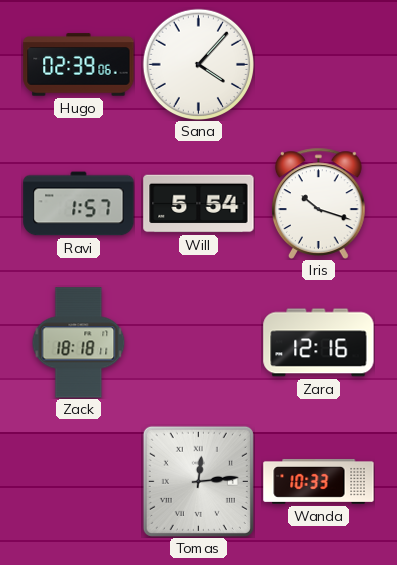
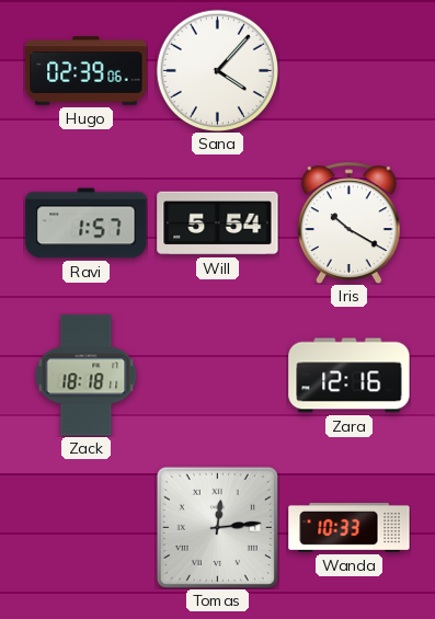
Iris: 10:18 -> 10:20 (350, 222)
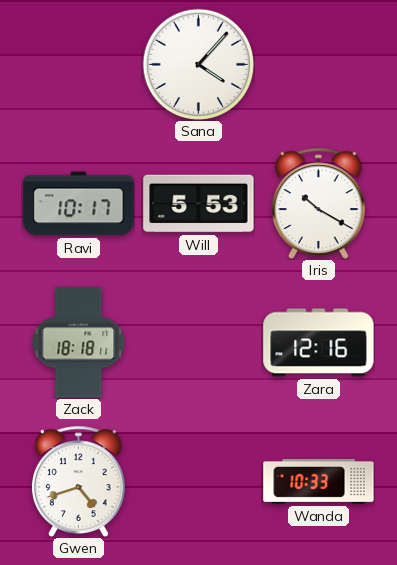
Hugo: 02:39 -> none (87, 71)
Ravi: 1:57 -> 10:17 (79, 204)
Will: 5:54 -> 5:53 (199, 204)
Gwen: none -> 4:42 (79, 481)
Tomas: 12:14 -> none (217, 527)
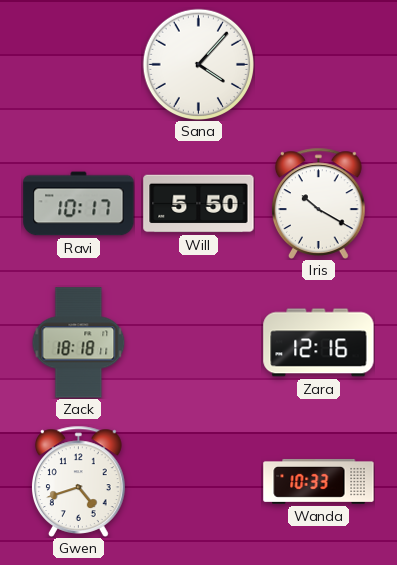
Will: 5:53 -> 5:50 (199, 204)
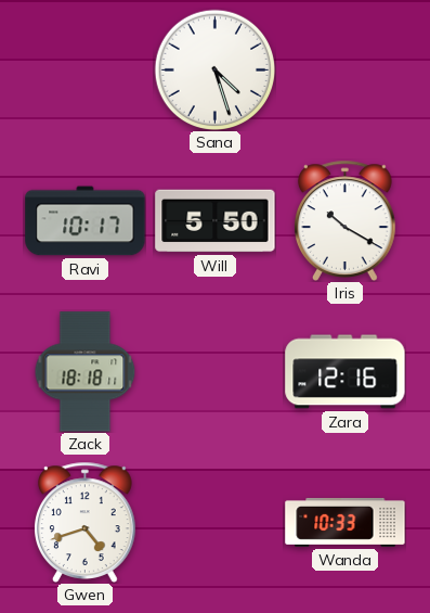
Sana: 4:07 -> 4:27 (214, 69)
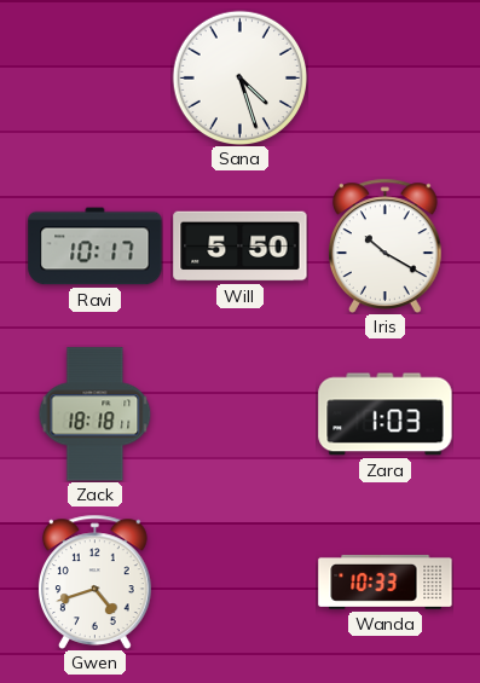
Zara: 12:16 -> 1:03 (386, 415)
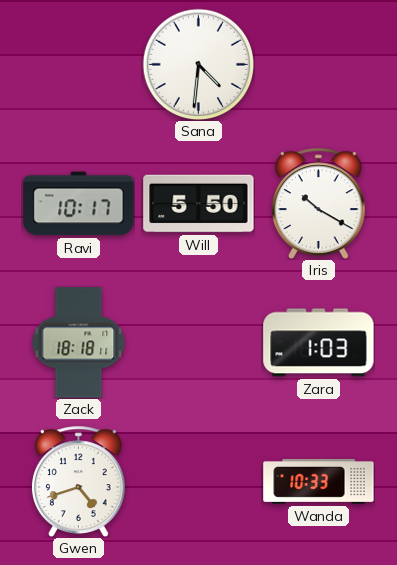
Sana: 4:27 -> 4:31 (198, 64)
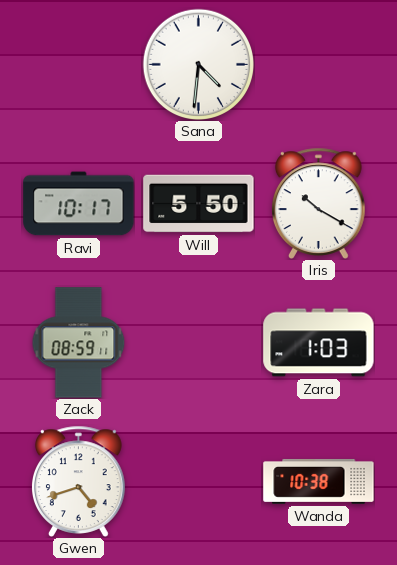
Zack: 18:18 -> 08:59 (79, 343)
Wanda: 10:33 -> 10:38 (319, 481)
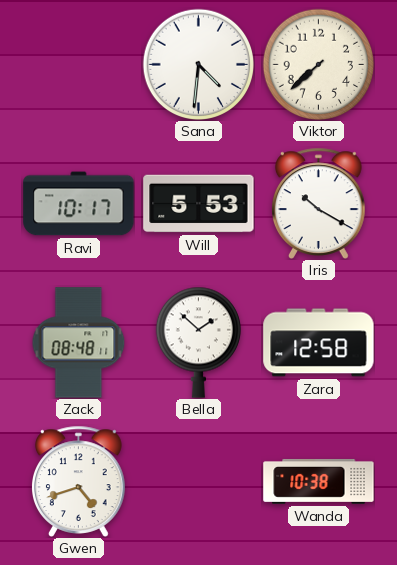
Viktor: none -> 7:38 (318, 64)
Will: 5:50 -> 5:53 (199, 204)
Zack: 08:59 -> 08:48 (79, 343)
Bella: none -> 1:52 (198, 342)
Zara: 1:03 -> 12:58 (319, 343)
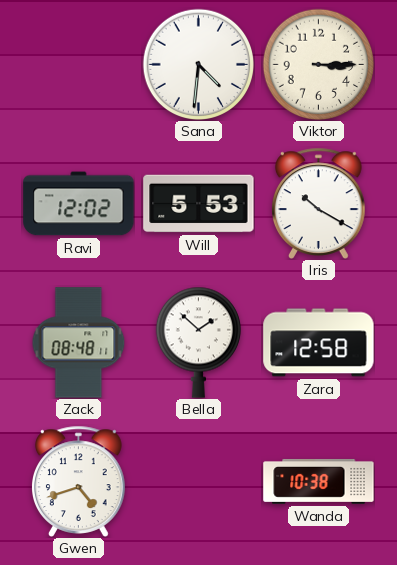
Viktor: 7:38 -> 3:15 (318, 64)
Ravi: 10:17 -> 12:02 (79, 204)
